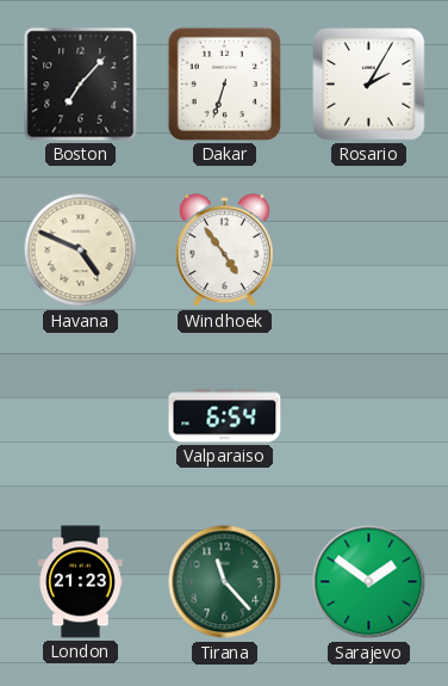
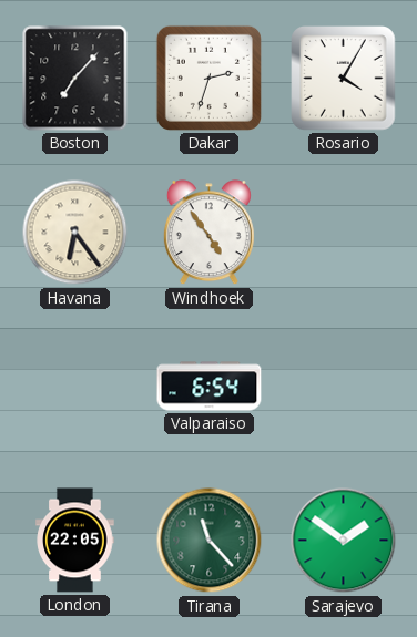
Dakar: 6:33 -> 2:33 (208, 78)
Rosario: 2:05 -> 4:05 (344, 79)
Havana: 4:49 -> 6:24 (75, 233)
London: 21:23 -> 22:05 (75, 541)
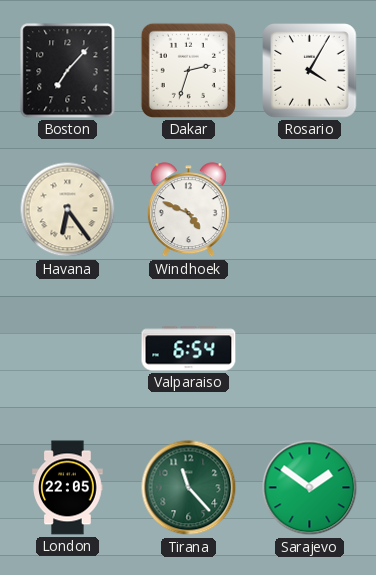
Windhoek: 4:54 -> 4:49 (188, 210)
